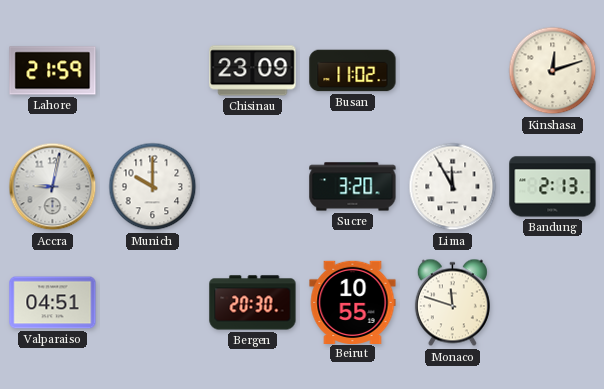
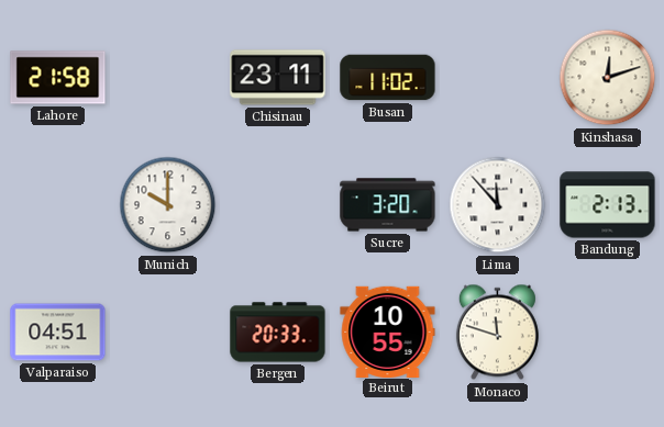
Lahore: 21:59 -> 21:58 (58, 78)
Chisinau: 23:09 -> 23:11 (278, 78)
Accra: 9:02 -> none (53, 187)
Lima: 11:55 -> 11:53 (498, 205)
Bergen: 20:30 -> 20:33 (278, 333)
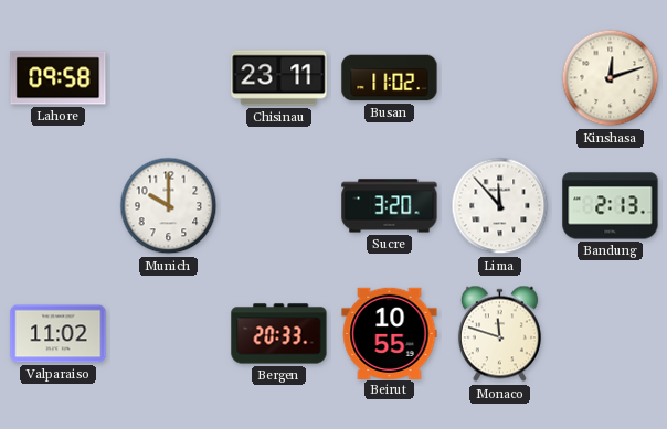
Lahore: 21:58 -> 09:58 (59, 78)
Valparaiso: 04:51 -> 11:02 (59, 334)
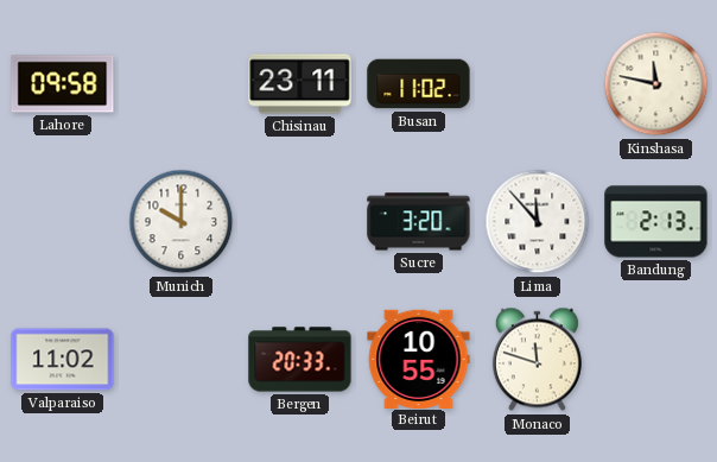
Kinshasa: 12:12 -> 11:47 (656, 84)
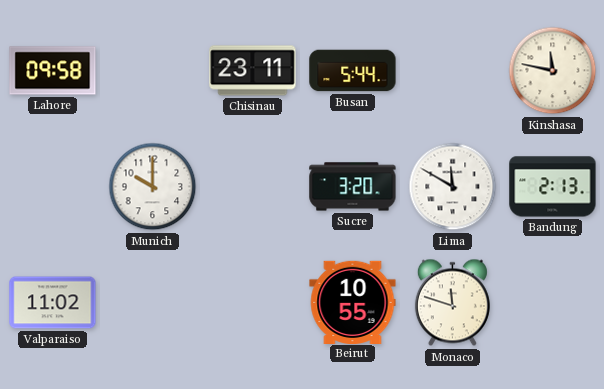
Busan: 11:02 -> 5:44 (353, 71)
Lima: 11:53 -> 11:50 (453, 187)
Bergen: 20:33 -> none (300, 360)
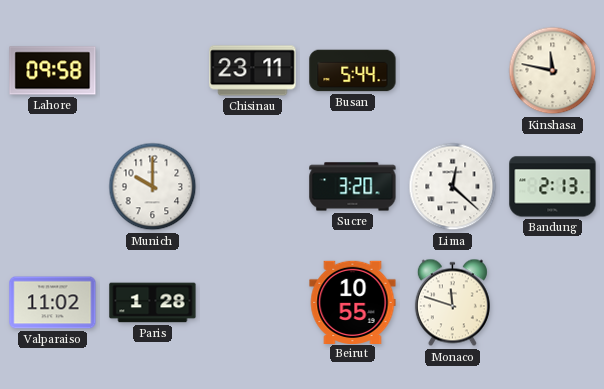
Lima: 11:50 -> 12:22 (453, 187)
Paris: none -> 1:28 (153, 303)
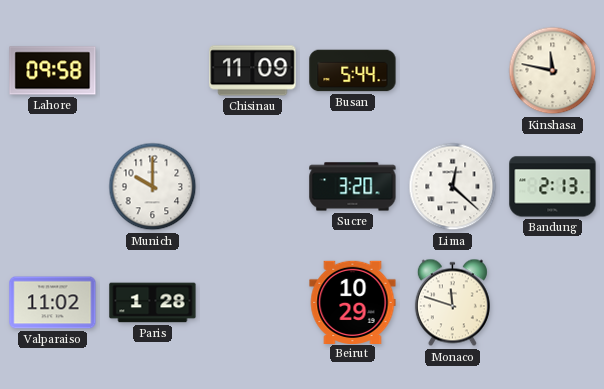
Chisinau: 23:11 -> 11:09 (253, 71)
Beirut: 10:55 -> 10:29 (353, 302)
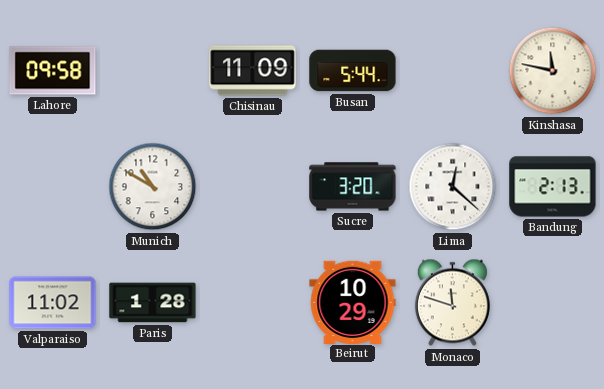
Munich: 10:00 -> 10:50 (153, 187)
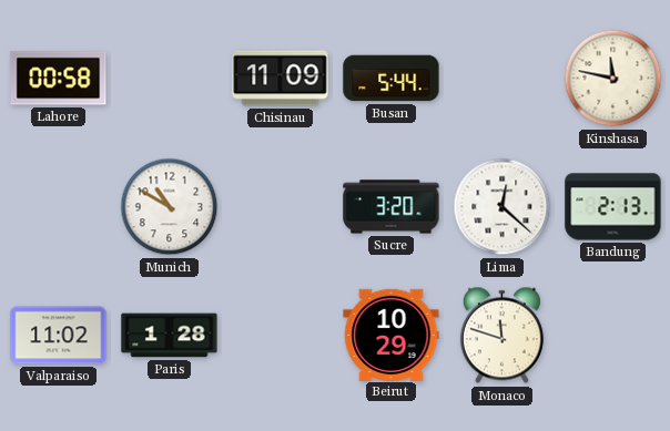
Lahore: 09:58 -> 00:58 (59, 79)
